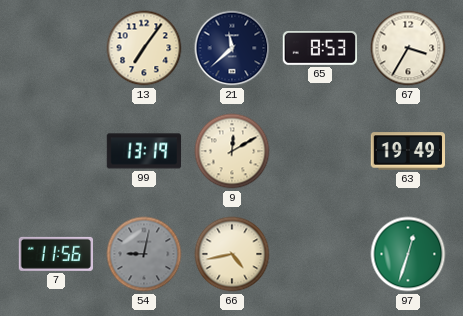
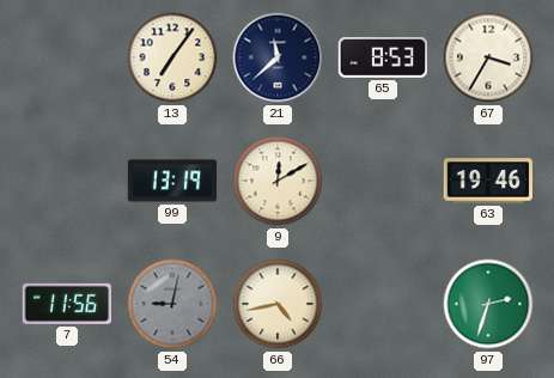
63: 19:49 -> 19:46 (487, 181)
97: 12:33 -> 2:33 (488, 304)
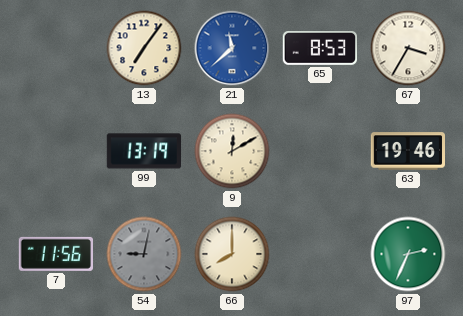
21 dial: navy -> blue (232, 48)
66: 4:43 -> 8:00 (232, 254)
97: 2:33 -> 2:34 (408, 254)
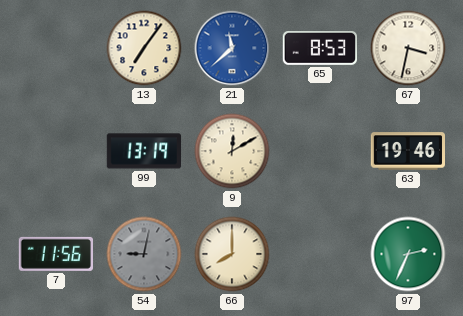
67: 3:35 -> 3:32 (408, 48)
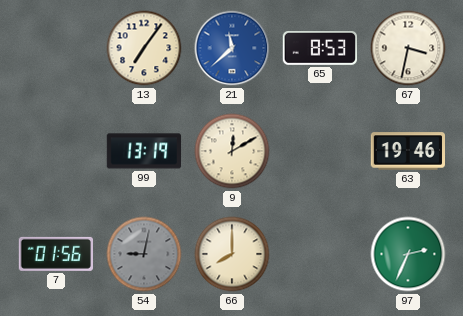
7: 11:56 -> 01:56 (55, 254)
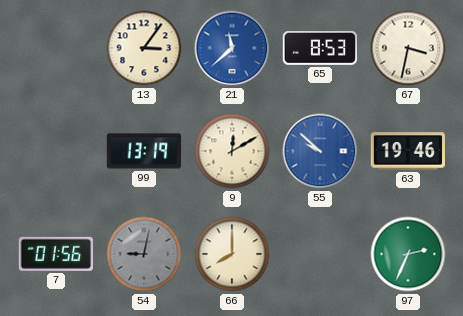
13: 7:06 -> 3:06 (144, 48)
55: none -> 9:52 (320, 151)
